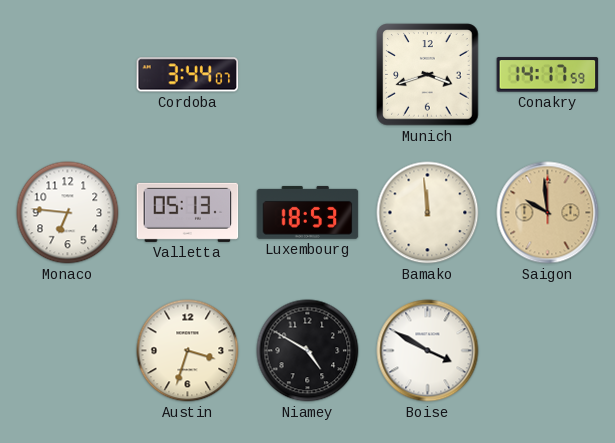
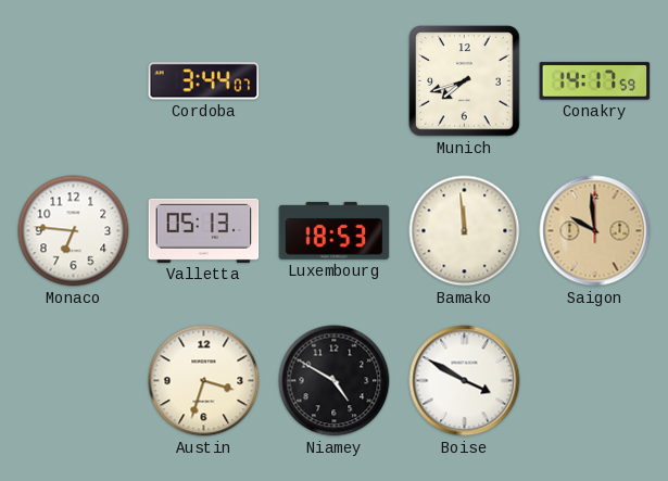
Munich: 3:42 -> 7:42 (465, 81)
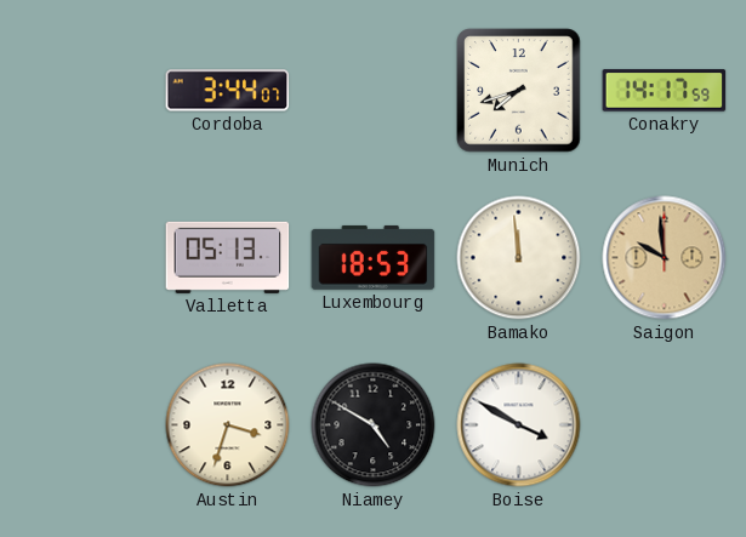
Monaco: 6:46 -> none (74, 231)
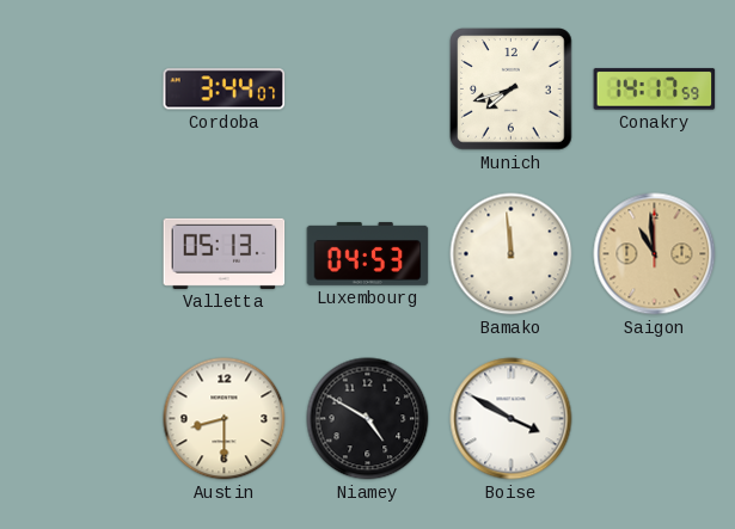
Luxembourg: 18:53 -> 04:53 (368, 253)
Saigon: 9:59 -> 10:59 (655, 254)
Austin: 3:33 -> 8:30 (225, 419)
